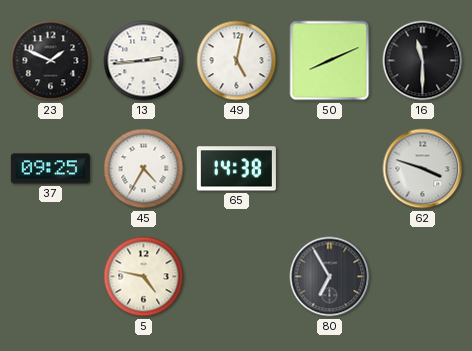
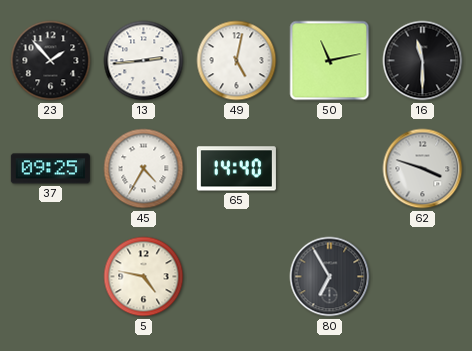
23: 1:49 -> 1:53 (51, 61)
50: 8:11 -> 11:13 (330, 61)
65: 14:38 -> 14:40 (236, 169)
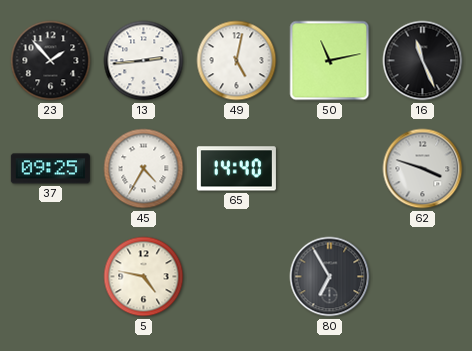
16: 11:30 -> 11:26 (423, 61)
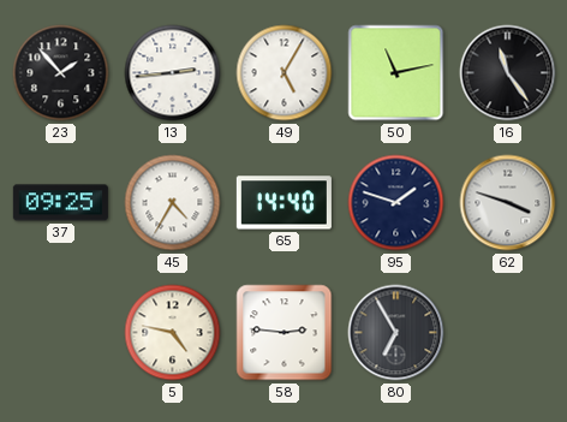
49: 5:02 -> 5:05 (285, 73)
16: 11:26 -> 11:24 (508, 73)
95: none -> 1:48 (396, 203)
58: none -> 2:46 (285, 333)
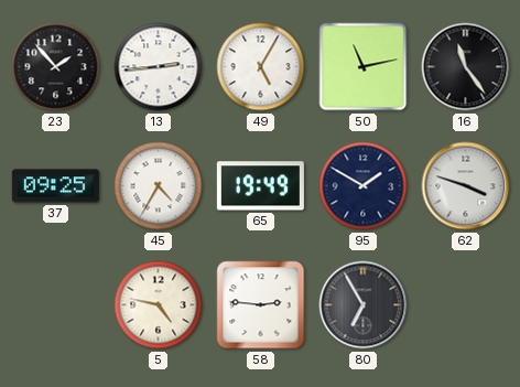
65: 14:40 -> 19:49 (260, 186)
95: 1:48 -> 1:50 (364, 186)
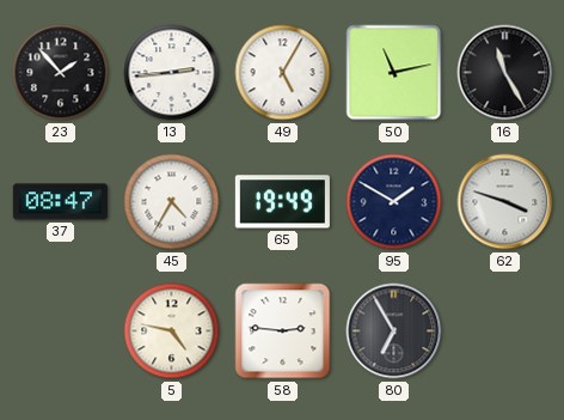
16: 11:24 -> 11:25 (505, 73)
37: 09:25 -> 08:47 (60, 202)
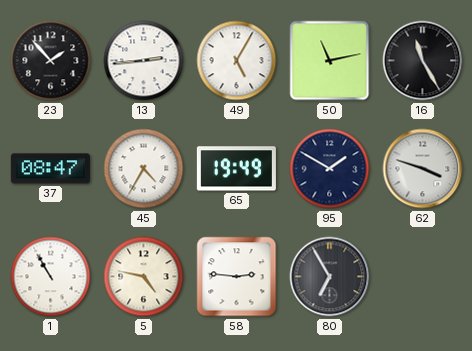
1: none -> 10:55 (51, 277)
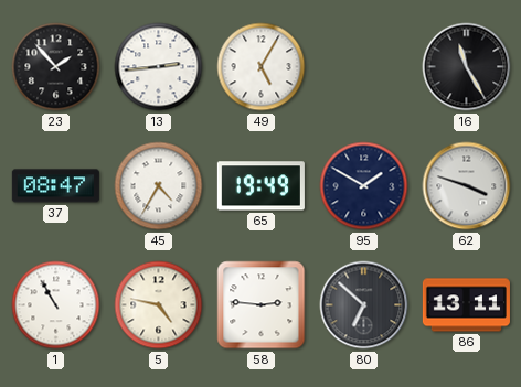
50: 11:13 -> none (330, 61)
80: 6:55 -> 6:52 (364, 305)
86: none -> 13:11 (466, 305)
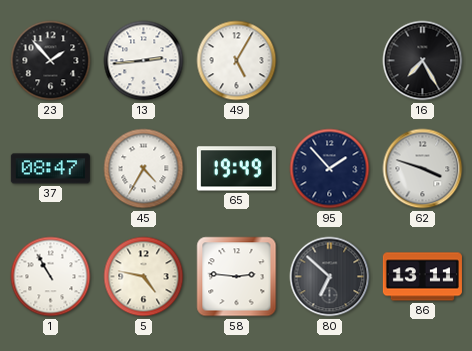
16: 11:25 -> 7:25 (423, 61)
95: 1:50 -> 1:53 (330, 169)
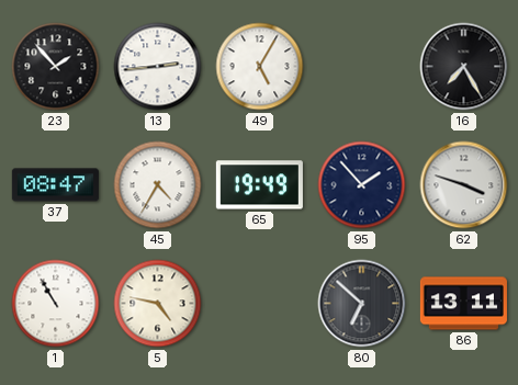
58: 2:46 -> none (237, 277)
